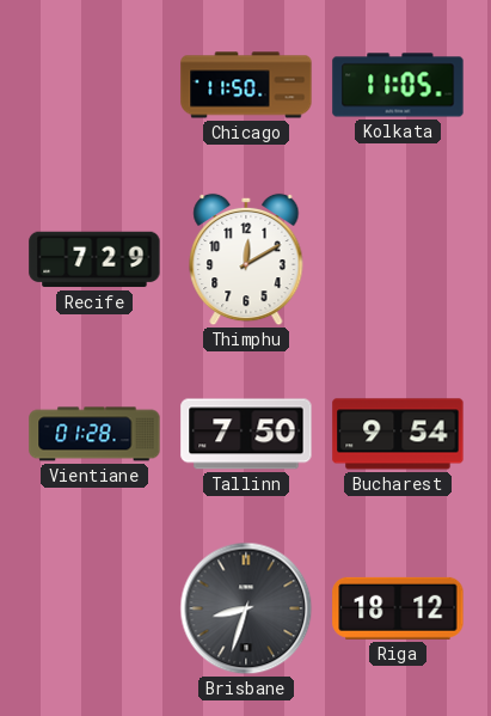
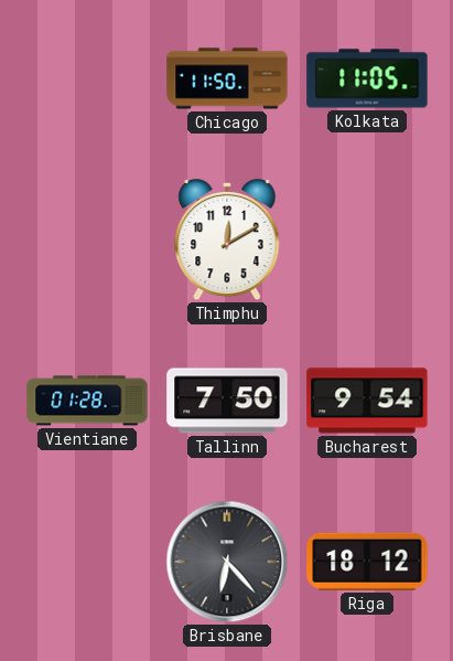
Recife: 7:29 -> none (94, 259)
Brisbane: 8:33 -> 6:23 (227, 562)
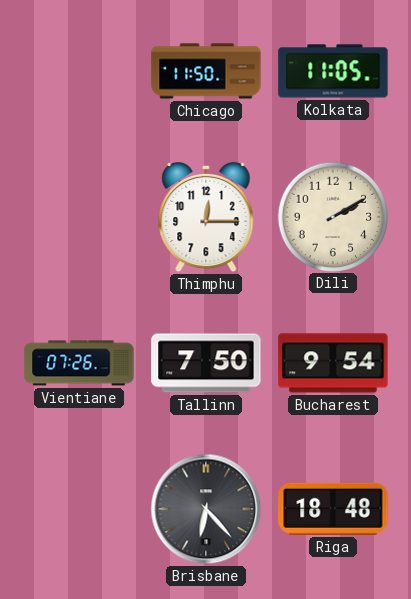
Thimphu: 12:10 -> 12:15 (206, 217)
Dili: none -> 2:10 (332, 216)
Vientiane: 01:28 -> 07:26 (79, 363)
Riga: 18:12 -> 18:48 (333, 509)
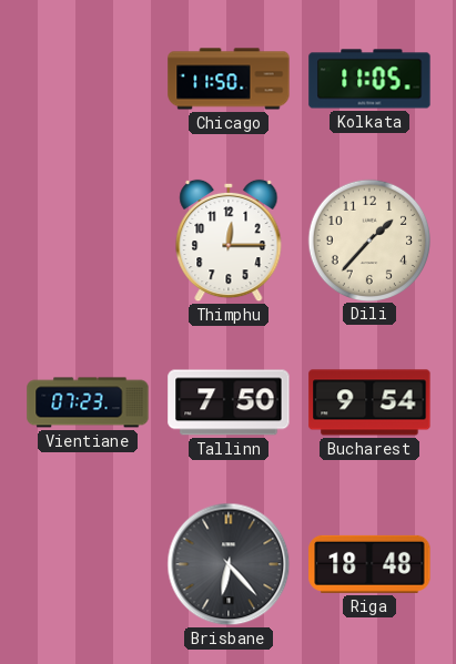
Dili: 2:10 -> 1:37 (368, 239)
Vientiane: 07:26 -> 07:23 (88, 402)
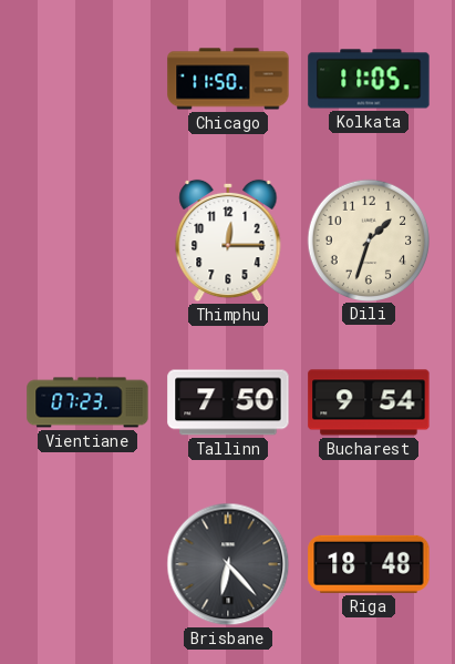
Dili: 1:37 -> 1:33 (368, 239)
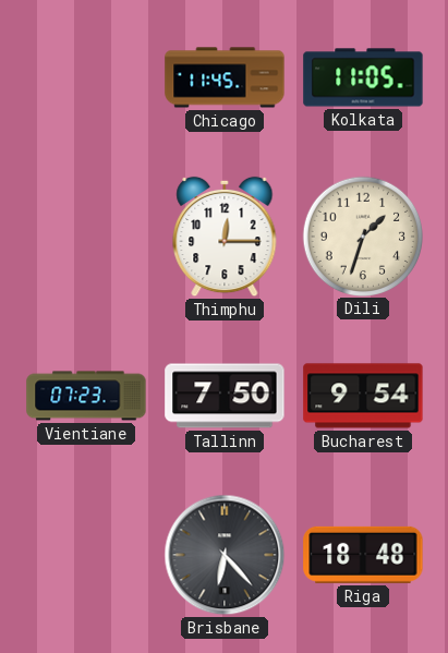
Chicago: 11:50 -> 11:45 (225, 77)
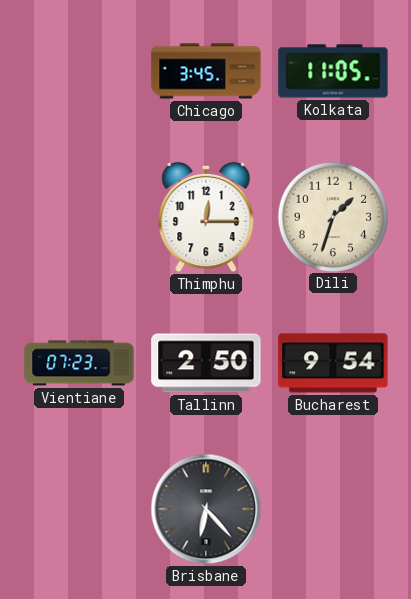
Chicago: 11:45 -> 3:45 (206, 71)
Tallinn: 7:50 -> 2:50 (206, 363)
Riga: 18:48 -> none (363, 555)
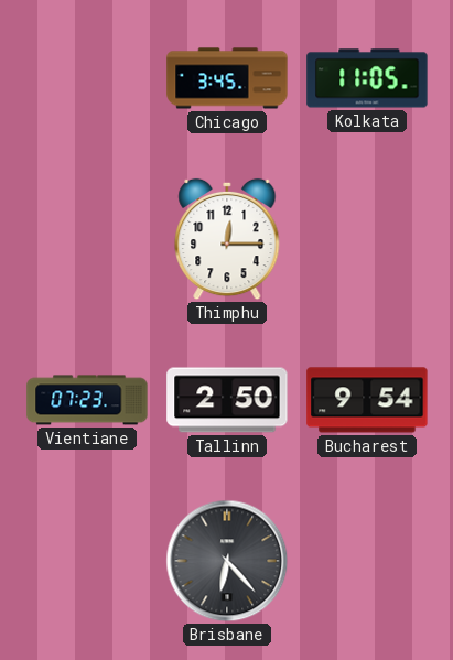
Dili: 1:33 -> none (332, 216)
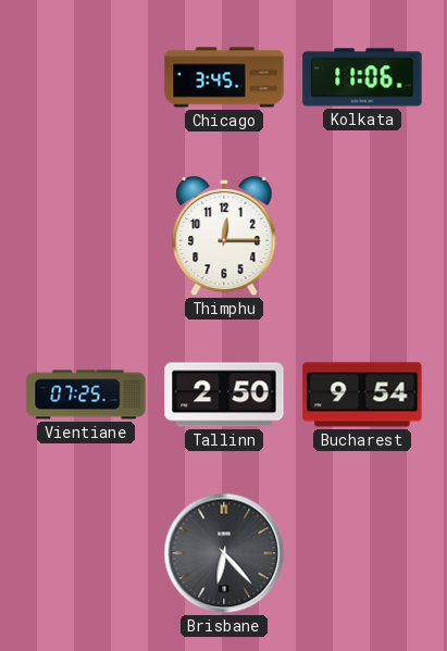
Kolkata: 11:05 -> 11:06 (362, 77)
Vientiane: 07:23 -> 07:25 (86, 395)
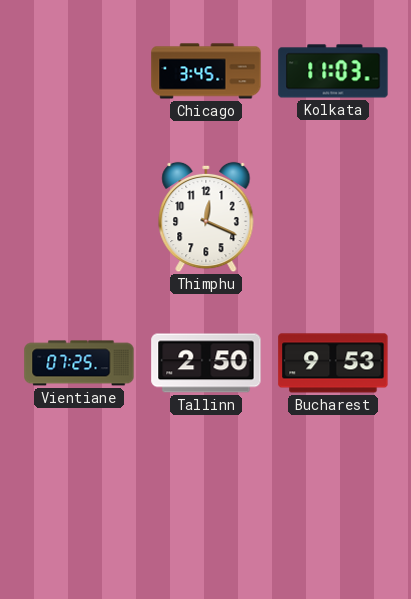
Kolkata: 11:06 -> 11:03 (333, 71)
Thimphu: 12:15 -> 12:19 (206, 217)
Bucharest: 9:54 -> 9:53 (333, 363)
Brisbane: 6:23 -> none (224, 553)
